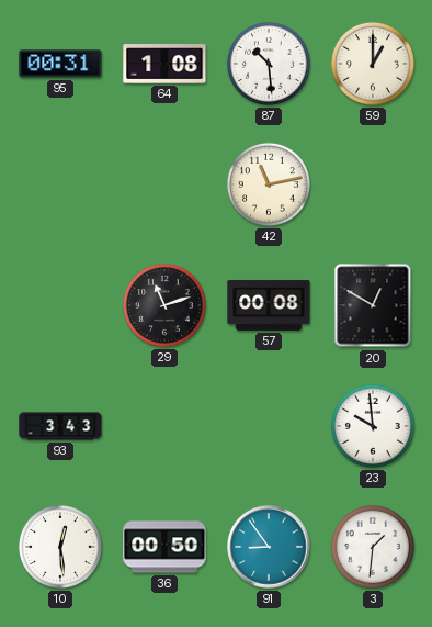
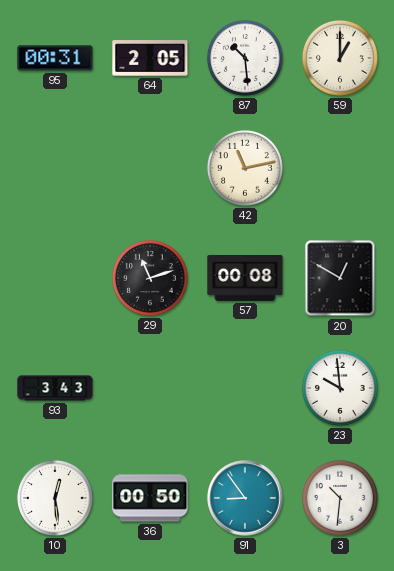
64: 1:08 -> 2:05 (150, 58)
3: 1:31 -> 10:31 (340, 498)
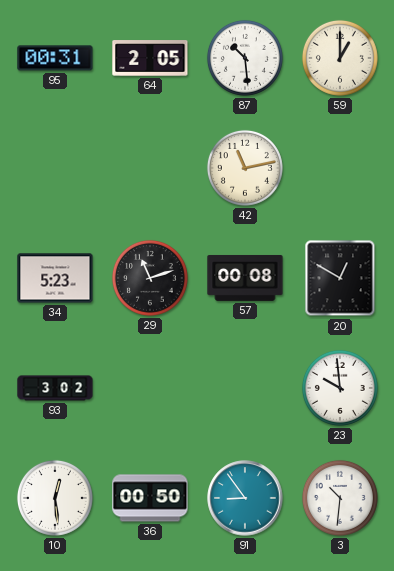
34: none -> 5:23 (55, 278)
93: 3:43 -> 3:02 (55, 388)
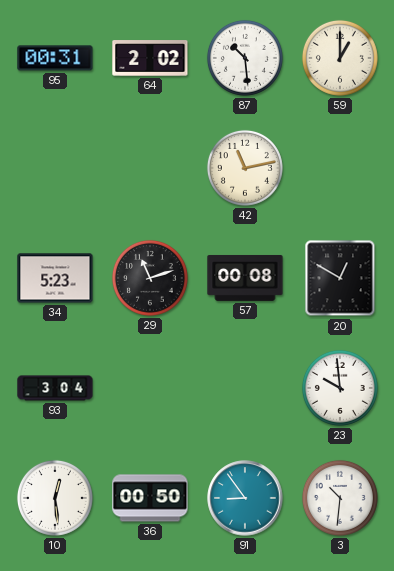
64: 2:05 -> 2:02 (150, 58)
93: 3:02 -> 3:04 (55, 388)
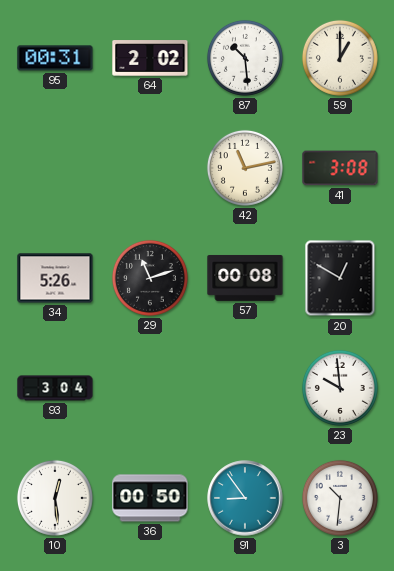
41: none -> 3:08 (340, 168)
34: 5:23 -> 5:26 (55, 278)
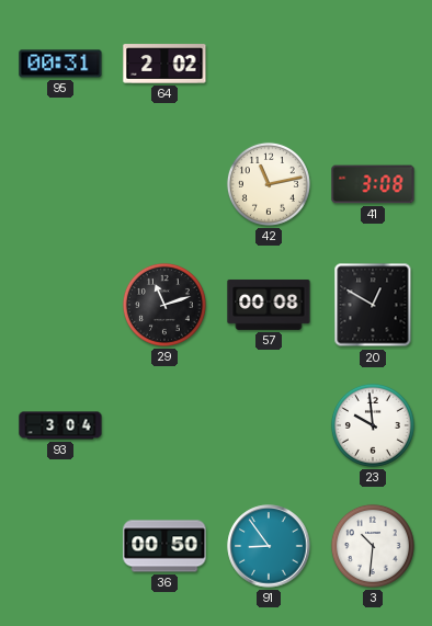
87: 10:29 -> none (245, 58)
59: 1:00 -> none (340, 58)
34: 5:26 -> none (55, 278)
10: 12:29 -> none (55, 498)
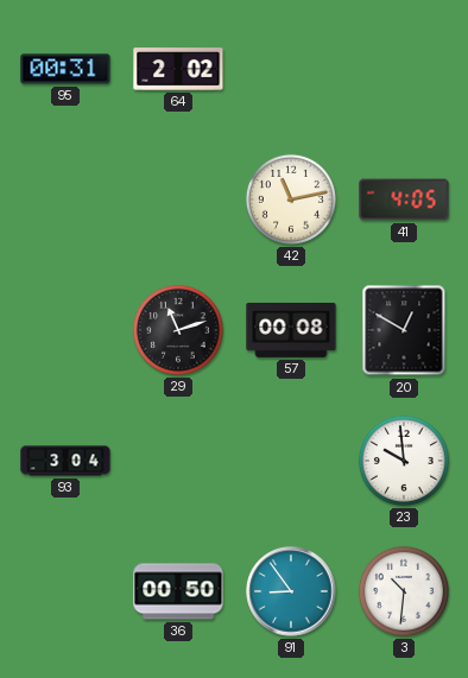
41: 3:08 -> 4:05 (404, 199)
